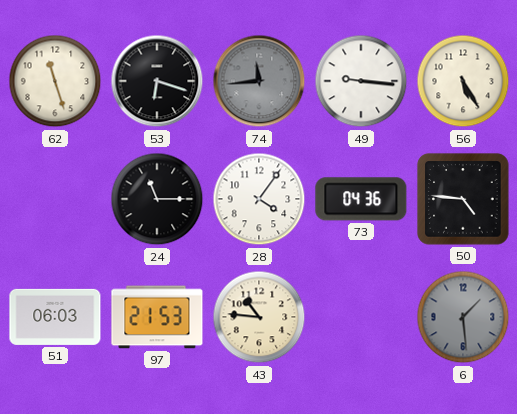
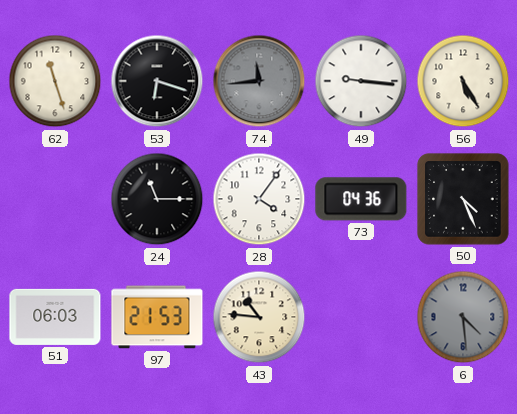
50: 4:46 -> 4:26 (463, 199)
6: 1:29 -> 4:29 (463, 317)
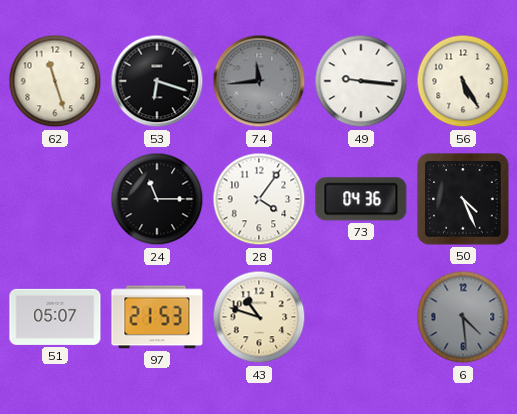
51: 06:03 -> 05:07 (55, 317)
43: 10:46 -> 10:48 (259, 317)
